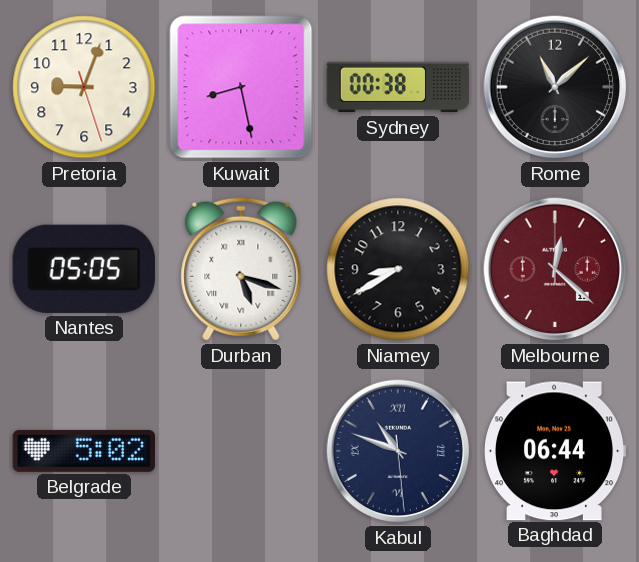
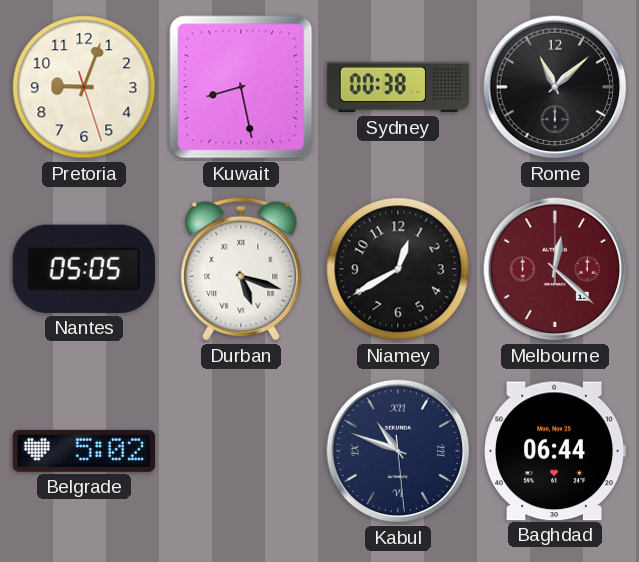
Niamey: 8:40 -> 12:40 (398, 269)
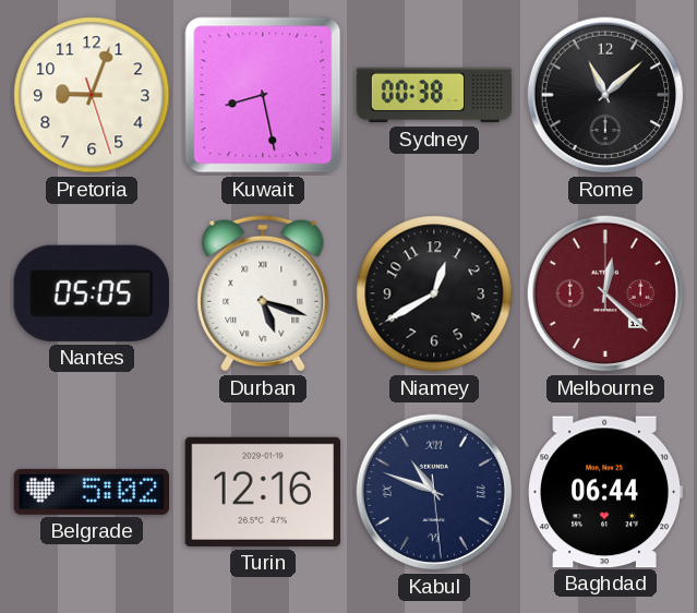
Turin: none -> 12:16 (263, 492)
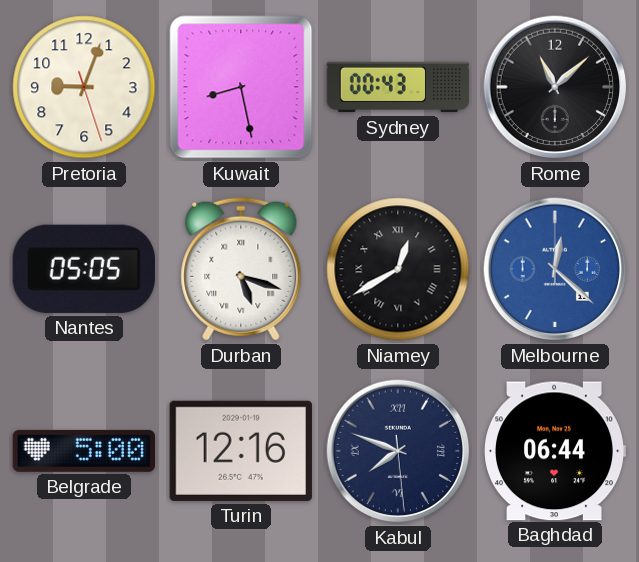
Sydney: 00:38 -> 00:43 (398, 87)
Niamey numerals: Arabic -> Roman (398, 269)
Melbourne dial: burgundy -> blue (555, 269)
Belgrade: 5:02 -> 5:00 (83, 451)
Kabul: 10:48 -> 7:48 (398, 451)
